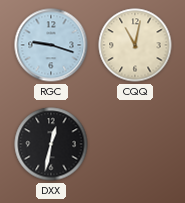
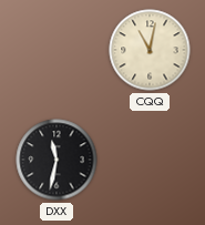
RGC: 9:18 -> none (51, 45)
DXX: 12:32 -> 11:32 (57, 160)
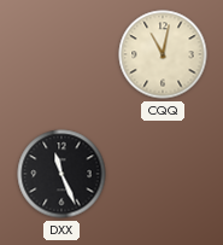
DXX: 11:32 -> 11:26 (61, 174)
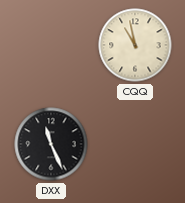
CQQ: 11:02 -> 10:58 (135, 45)
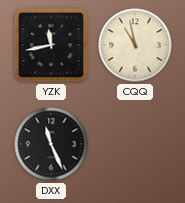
YZK: none -> 11:43 (51, 45)
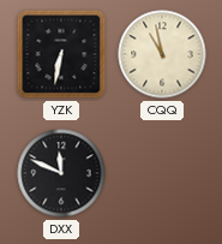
YZK: 11:43 -> 6:32 (61, 54)
DXX: 11:26 -> 11:49 (61, 173)
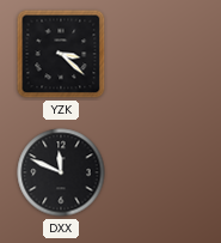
YZK: 6:32 -> 3:22 (61, 54)
CQQ: 10:58 -> none (162, 54)
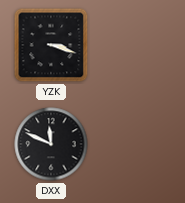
YZK: 3:22 -> 3:18 (51, 45)
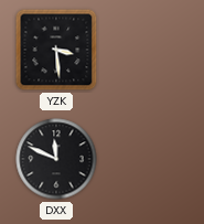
YZK: 3:18 -> 3:29 (56, 50)
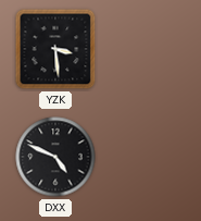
DXX: 11:49 -> 4:49 (55, 157)
